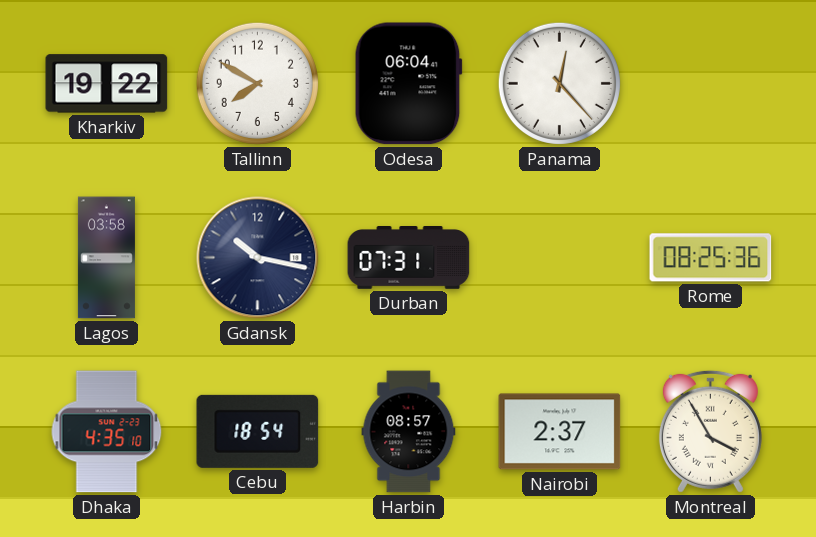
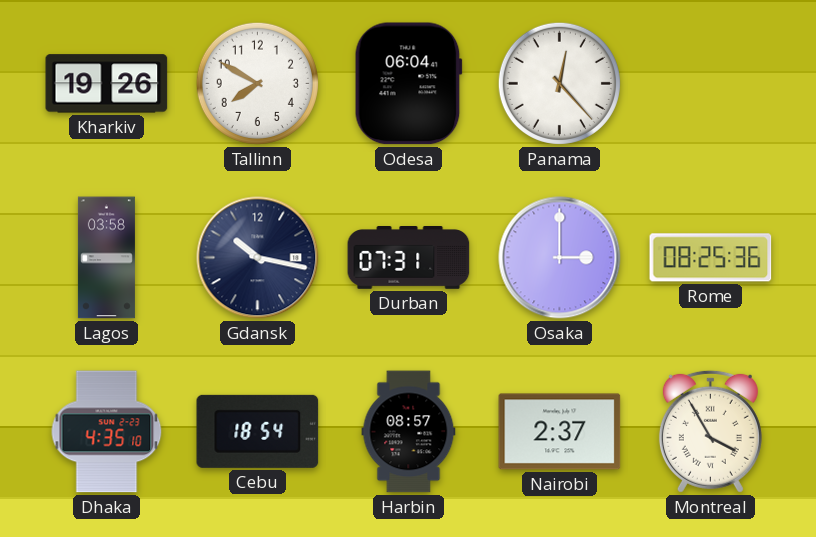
Kharkiv: 19:22 -> 19:26 (107, 84)
Osaka: none -> 3:00 (560, 258)
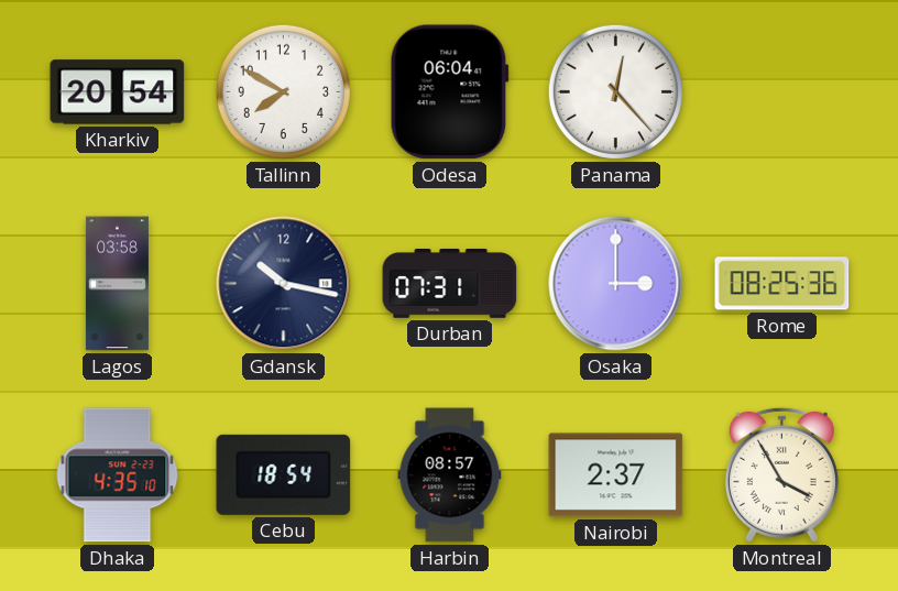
Kharkiv: 19:26 -> 20:54 (118, 92)
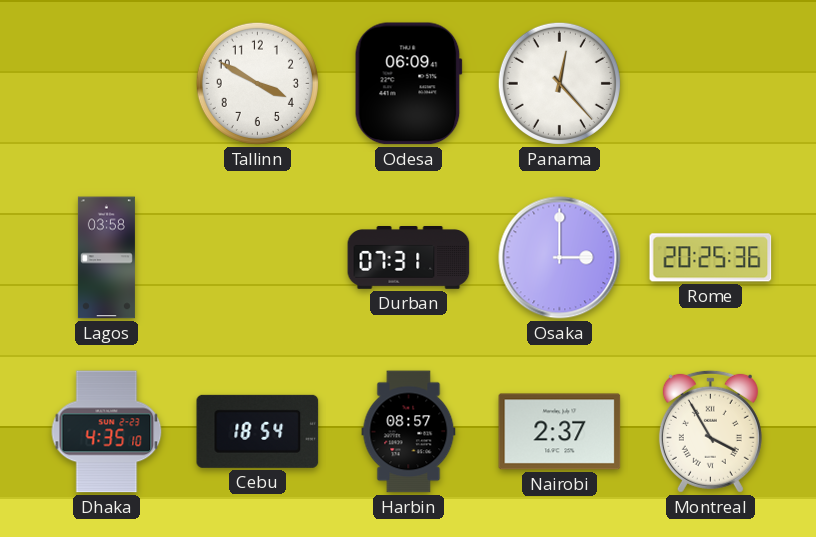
Kharkiv: 20:54 -> none (118, 92)
Tallinn: 7:50 -> 3:50 (257, 83)
Odesa: 06:04 -> 06:09 (408, 84)
Gdansk: 10:17 -> none (284, 284)
Rome: 08:25 -> 20:25 (711, 258)
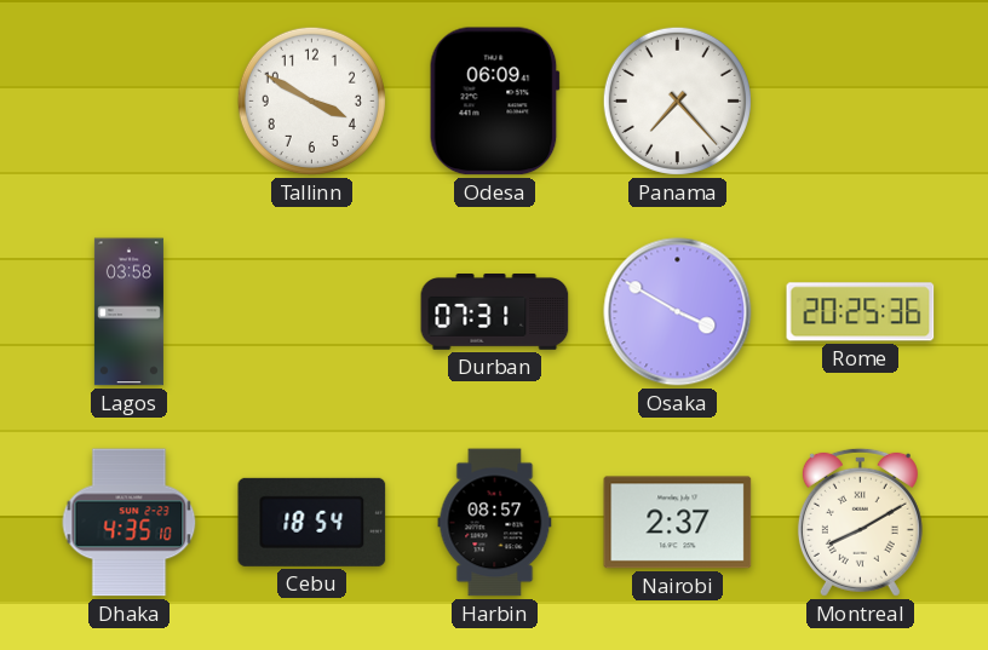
Panama: 12:23 -> 7:23 (677, 100)
Osaka: 3:00 -> 3:50 (678, 312)
Montreal: 3:55 -> 8:10 (860, 522)
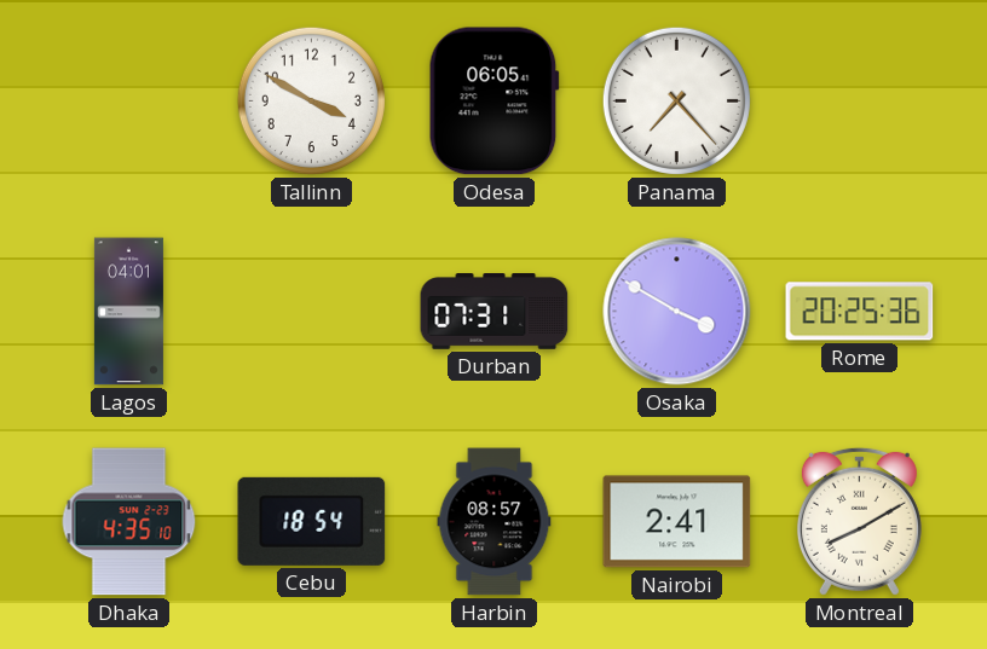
Odesa: 06:09 -> 06:05 (493, 102)
Lagos: 03:58 -> 04:01 (128, 312)
Nairobi: 2:37 -> 2:41 (677, 522)
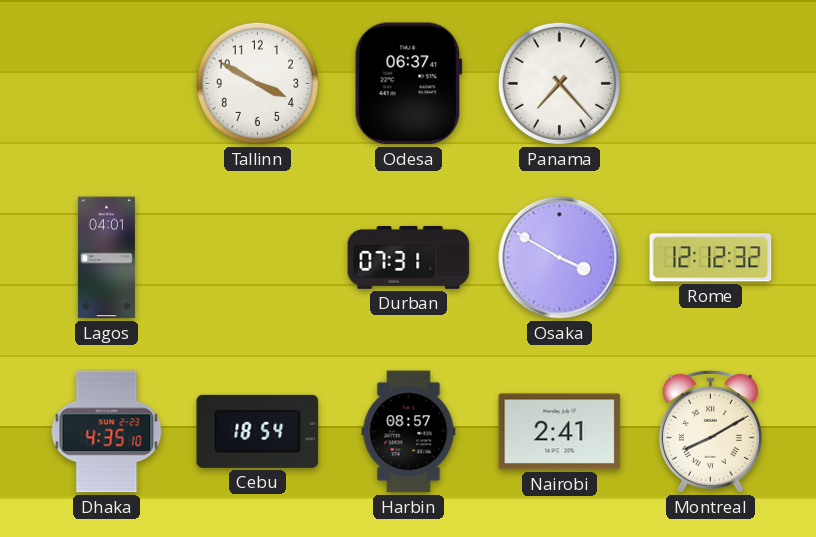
Odesa: 06:05 -> 06:37 (408, 84)
Rome: 20:25 -> 12:12 (711, 258)
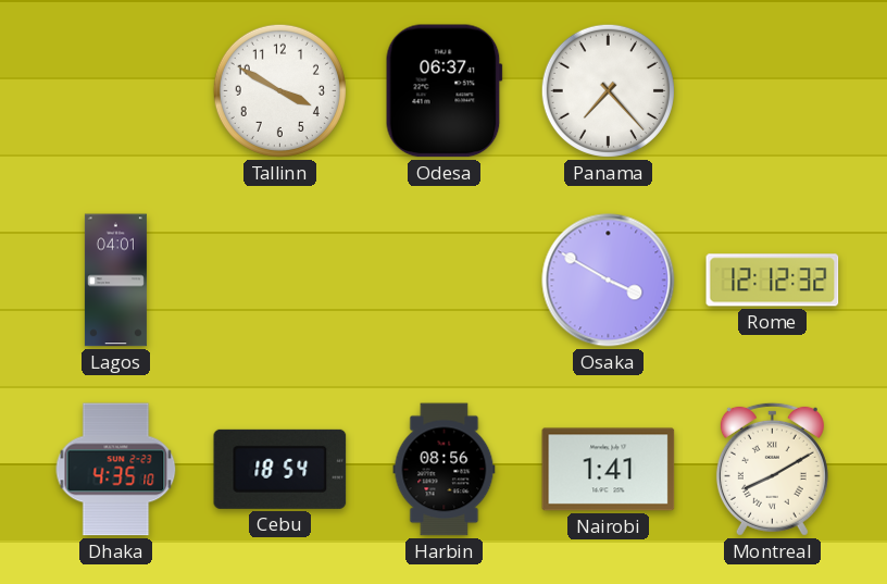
Durban: 07:31 -> none (409, 258)
Harbin: 08:57 -> 08:56 (445, 470)
Nairobi: 2:41 -> 1:41 (609, 470)
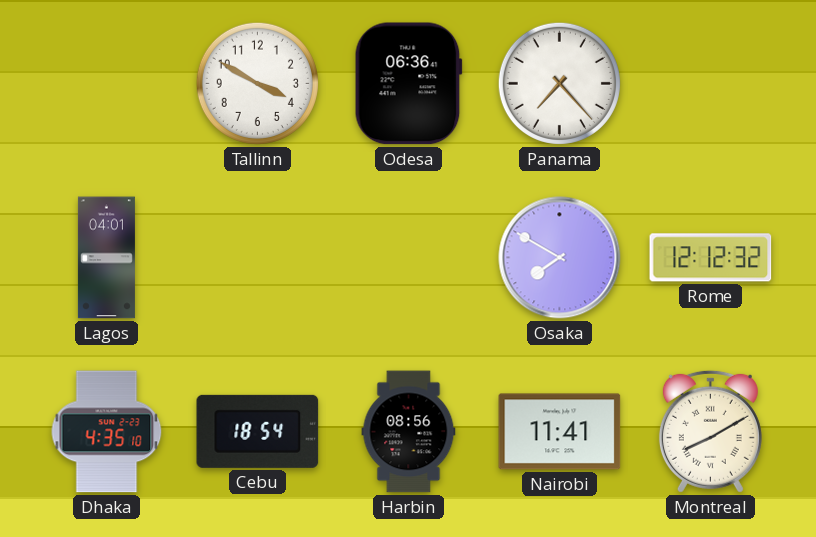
Odesa: 06:37 -> 06:36 (408, 84)
Osaka: 3:50 -> 7:50 (560, 258)
Nairobi: 1:41 -> 11:41 (560, 432)
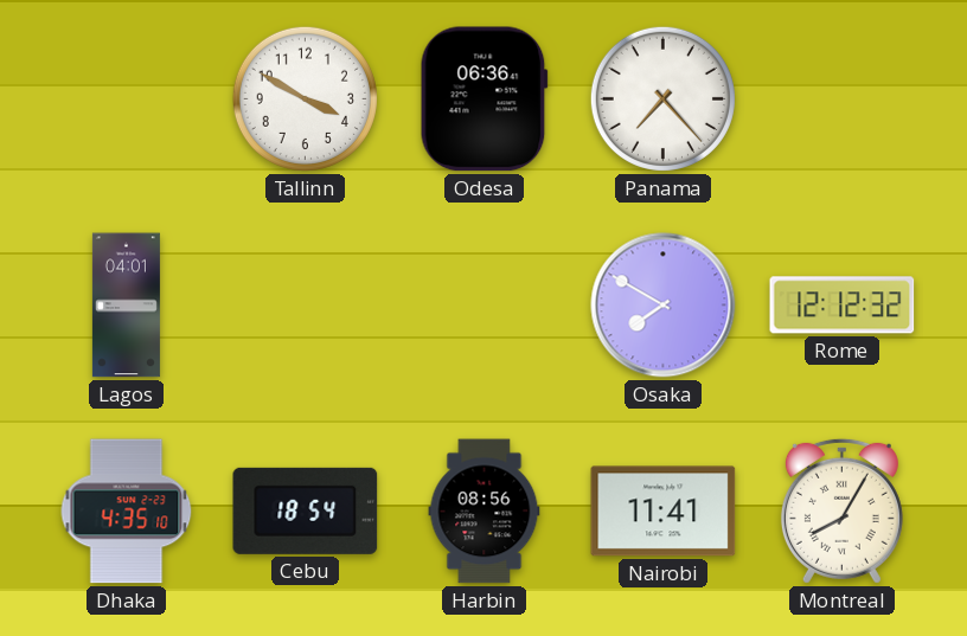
Montreal: 8:10 -> 8:05 (841, 510)
